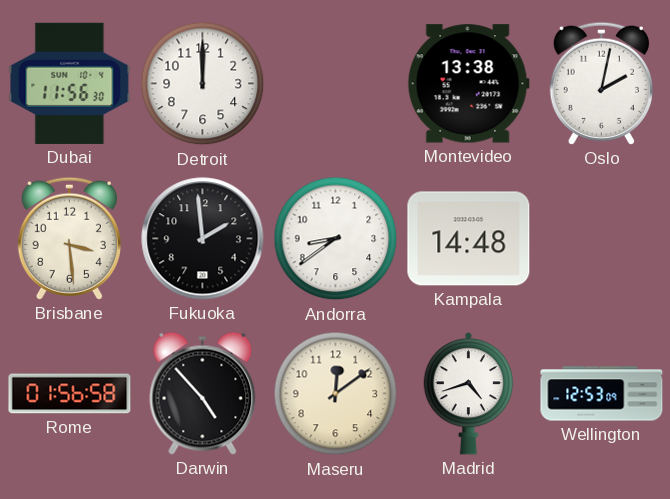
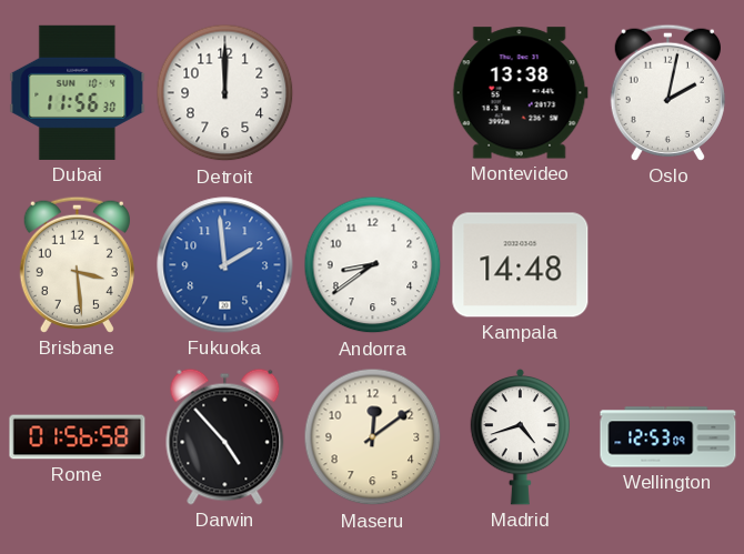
Fukuoka dial: black -> blue (225, 265)
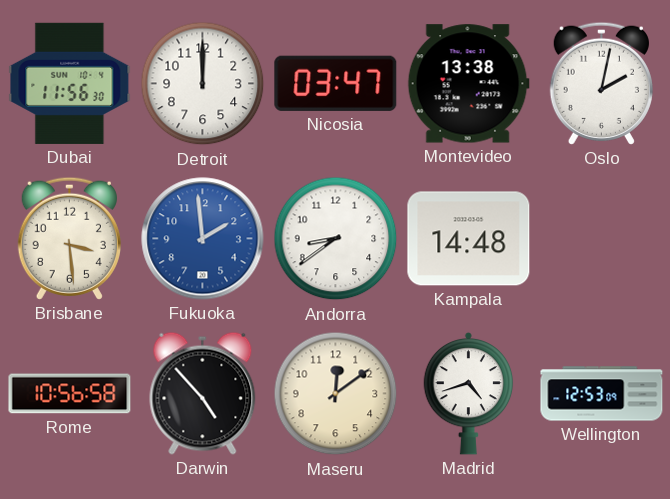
Nicosia: none -> 03:47 (336, 83)
Rome: 01:56 -> 10:56 (70, 394)
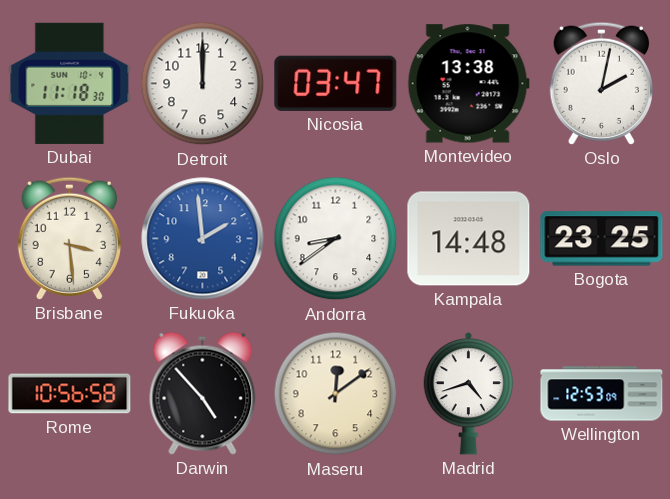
Dubai: 11:56 -> 11:18 (70, 83)
Bogota: none -> 23:25 (602, 239)
